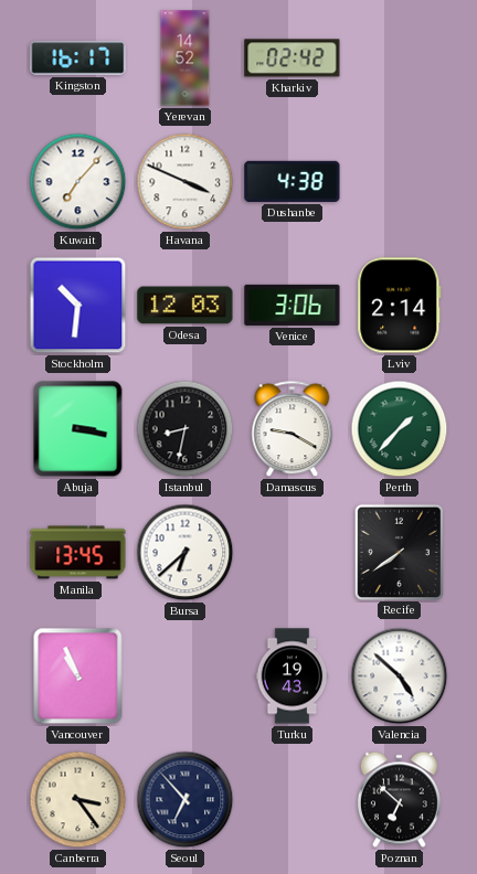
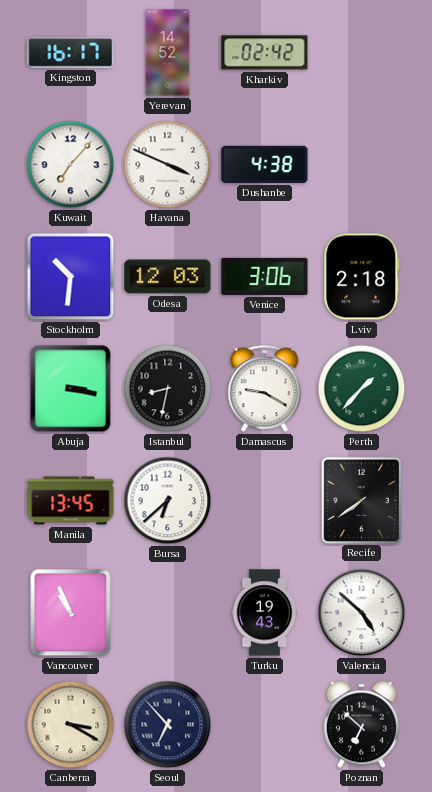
Lviv: 2:14 -> 2:18 (362, 277)
Canberra: 3:24 -> 3:20 (71, 725)
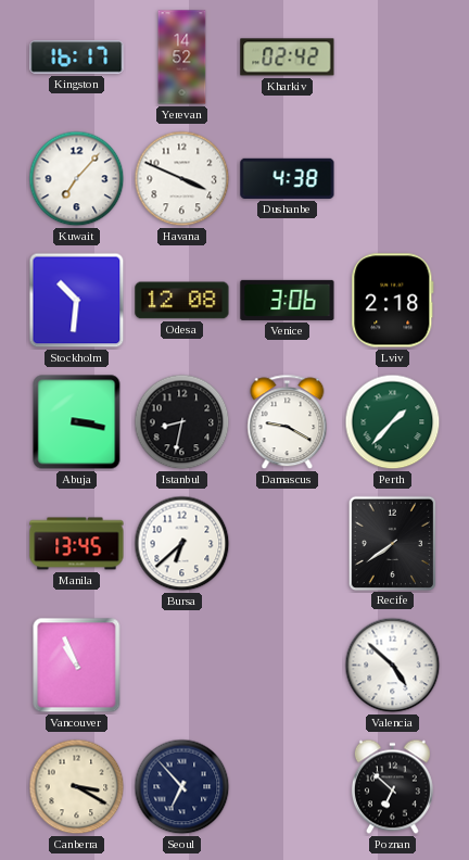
Odesa: 12:03 -> 12:08 (182, 301)
Turku: 19:43 -> none (265, 613)
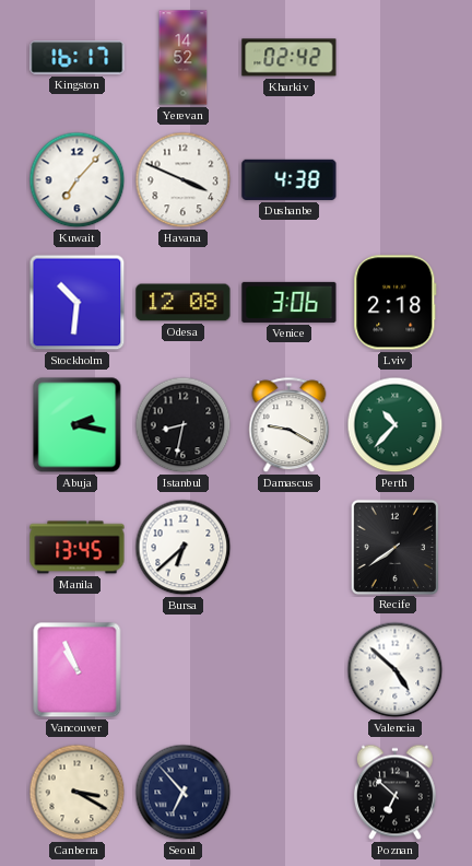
Abuja: 3:17 -> 2:17 (78, 425)
Perth: 1:37 -> 10:37 (396, 425)
